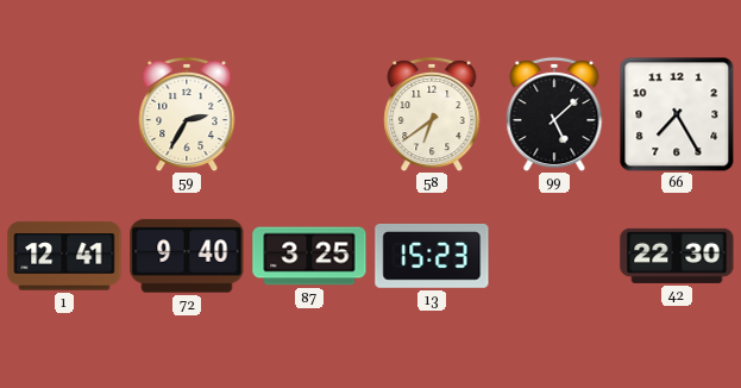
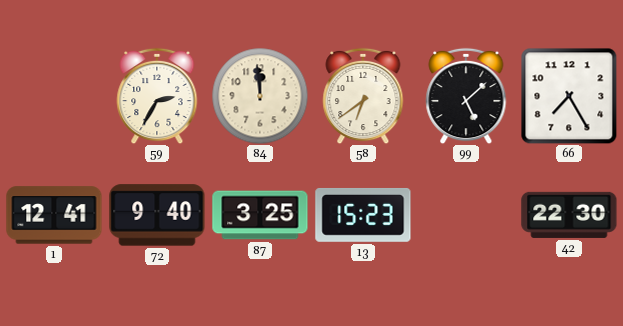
84: none -> 11:59 (260, 96)
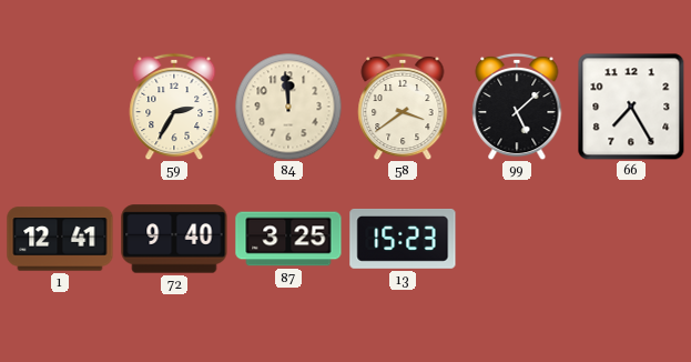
58: 6:39 -> 3:39 (403, 107)
42: 22:30 -> none (569, 215)
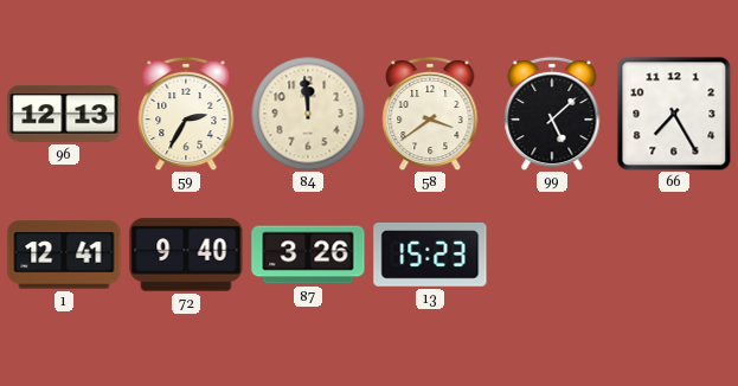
96: none -> 12:13 (64, 114)
87: 3:25 -> 3:26 (308, 255)
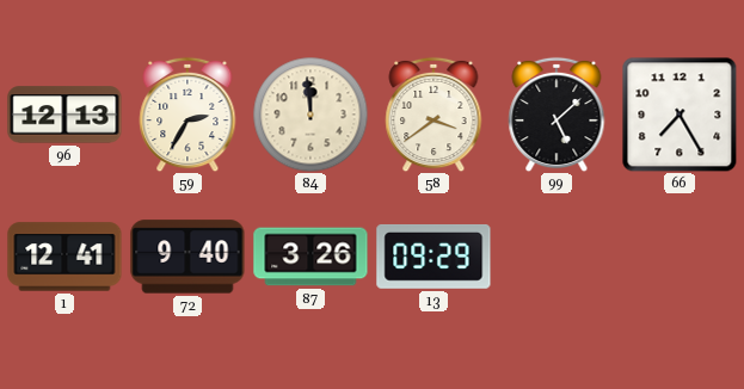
13: 15:23 -> 09:29 (434, 257)
